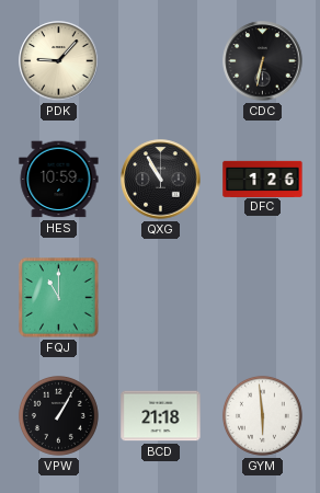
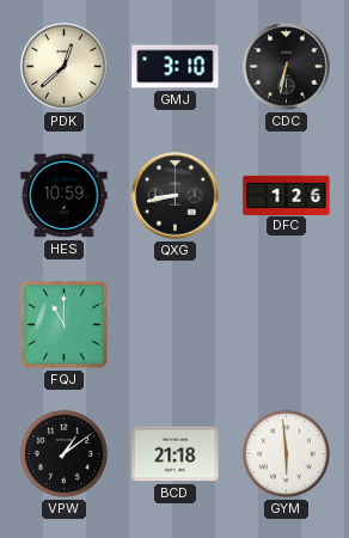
PDK: 9:07 -> 12:38 (65, 67)
GMJ: none -> 3:10 (176, 67)
QXG: 10:55 -> 8:43 (176, 196)
VPW: 1:05 -> 1:09 (63, 453)
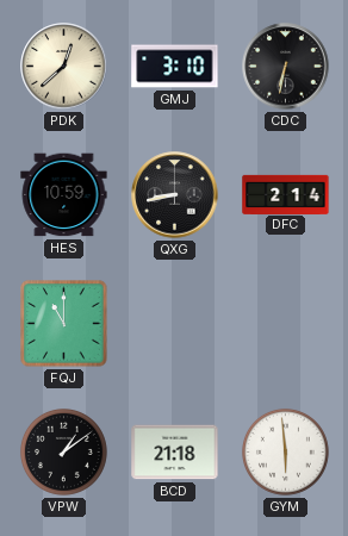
DFC: 1:26 -> 2:14 (286, 194)
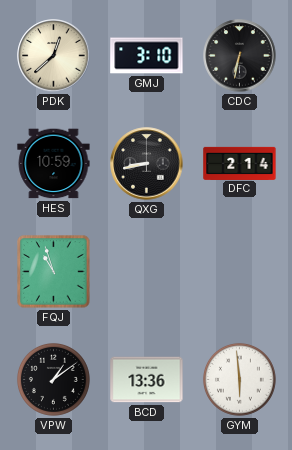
FQJ: 11:00 -> 10:57 (54, 272)
BCD: 21:18 -> 13:36 (147, 380)
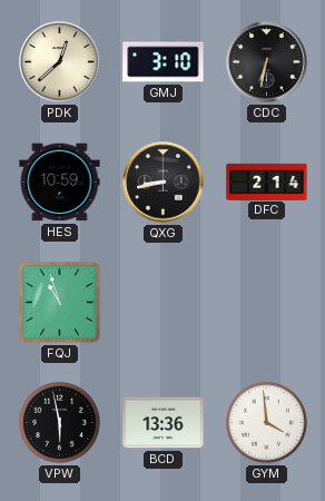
VPW: 1:09 -> 5:58 (59, 422)
GYM: 5:59 -> 3:59 (266, 422)
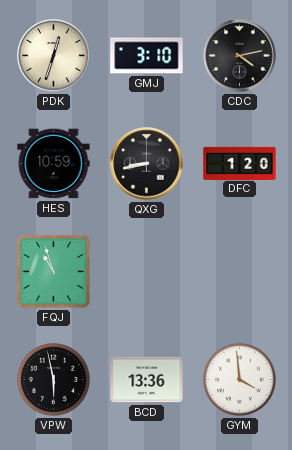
PDK: 12:38 -> 12:33 (54, 56)
CDC: 6:32 -> 4:13 (240, 56)
DFC: 2:14 -> 1:20 (240, 163)
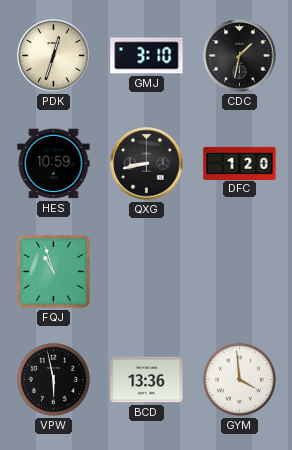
CDC: 4:13 -> 1:32 (240, 56)
